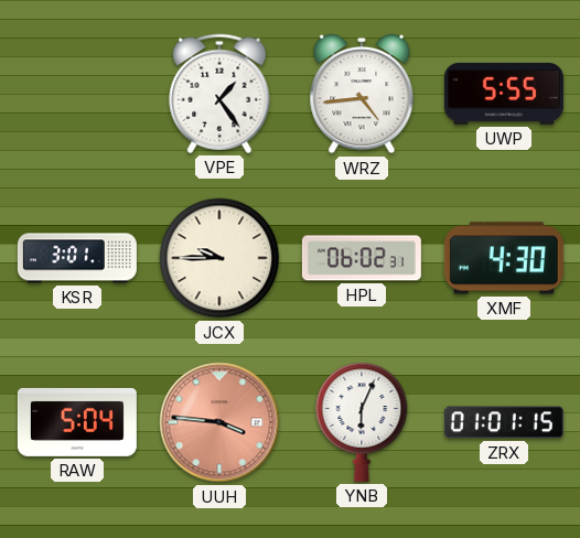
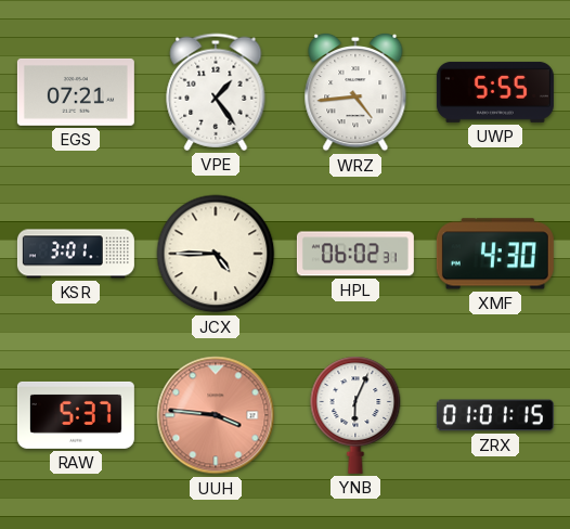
EGS: none -> 07:21 (76, 92)
JCX: 9:45 -> 4:45 (216, 254)
RAW: 5:04 -> 5:37 (76, 415)
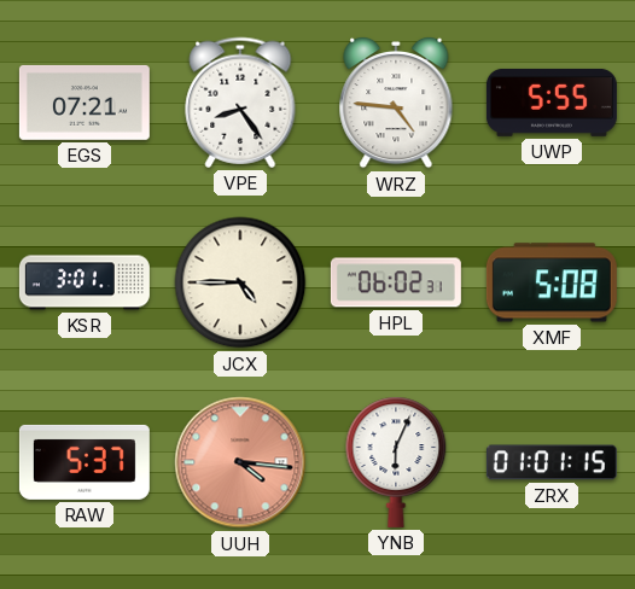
VPE: 1:24 -> 8:24 (240, 103)
WRZ: 4:44 -> 4:46 (396, 103)
XMF: 4:30 -> 5:08 (552, 282)
UUH: 3:46 -> 4:16 (240, 462)
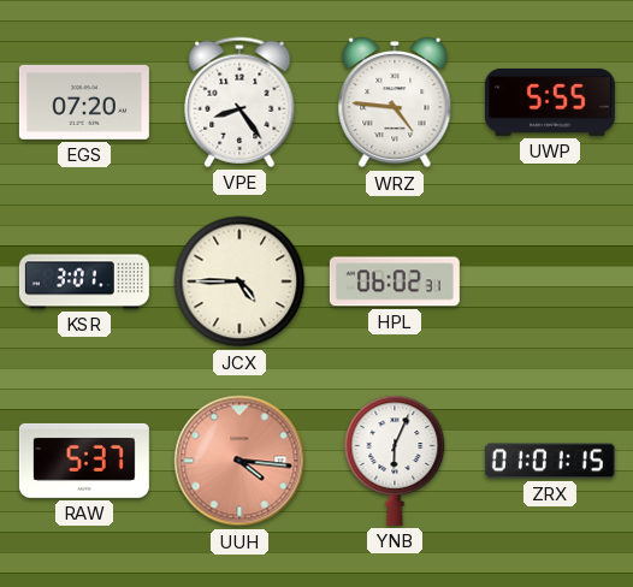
EGS: 07:21 -> 07:20 (84, 102)
XMF: 5:08 -> none (552, 282)
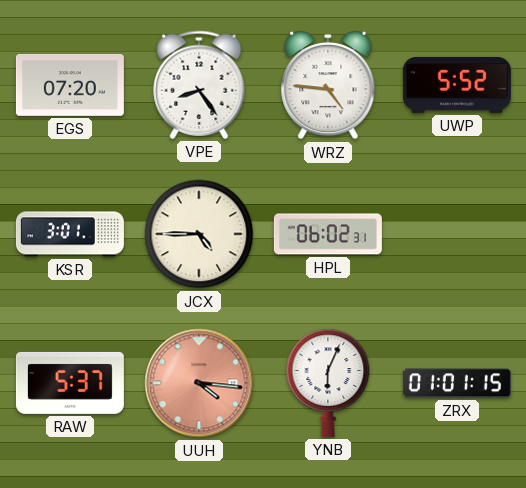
UWP: 5:55 -> 5:52 (457, 85)
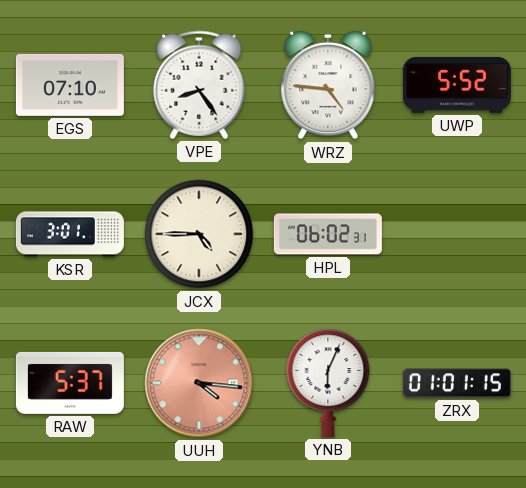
EGS: 07:20 -> 07:10 (70, 85)
